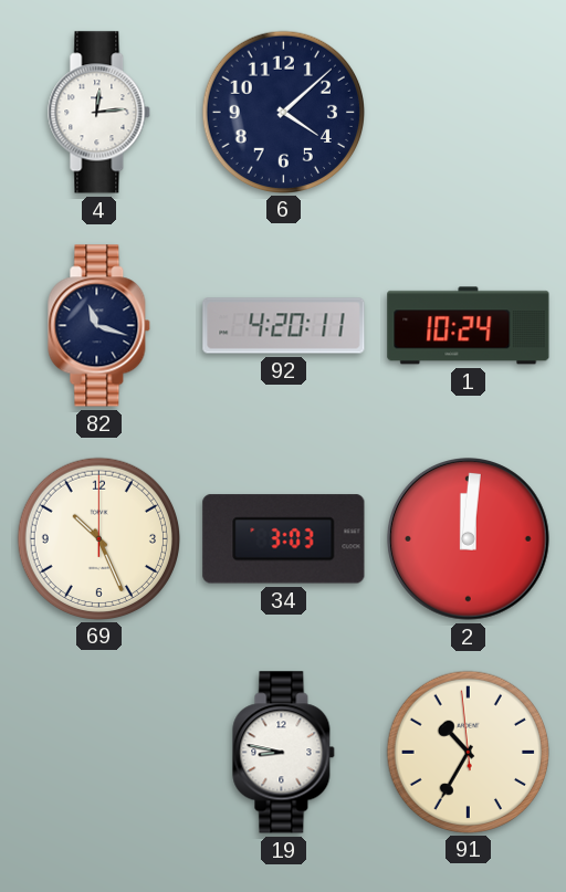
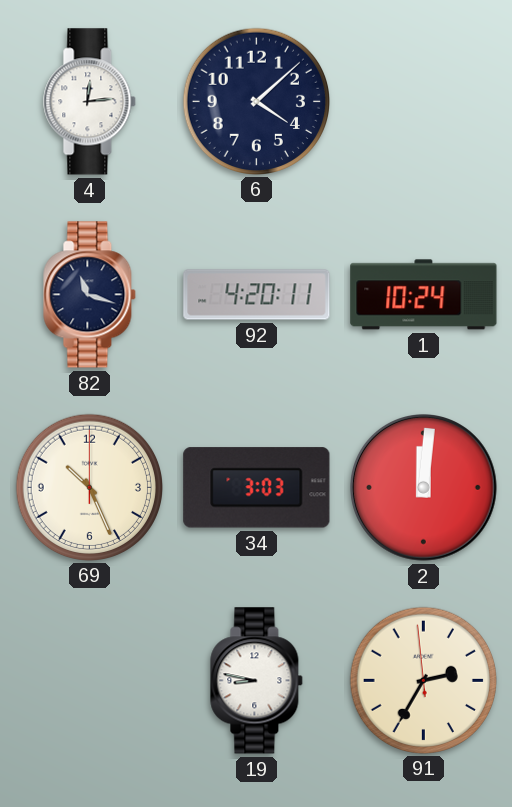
91: 10:34 -> 2:34 (423, 680)
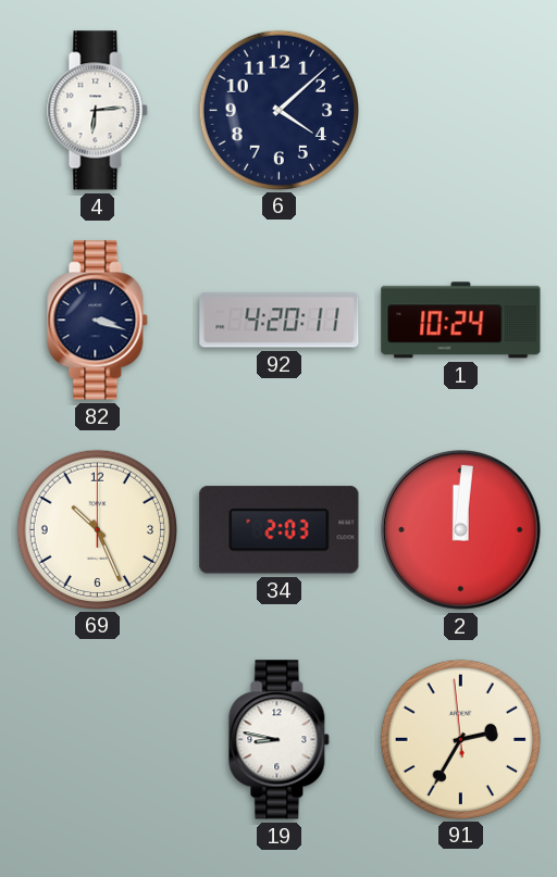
4: 12:14 -> 6:14 (98, 111)
82: 11:18 -> 3:18 (98, 321)
34: 3:03 -> 2:03 (280, 530)
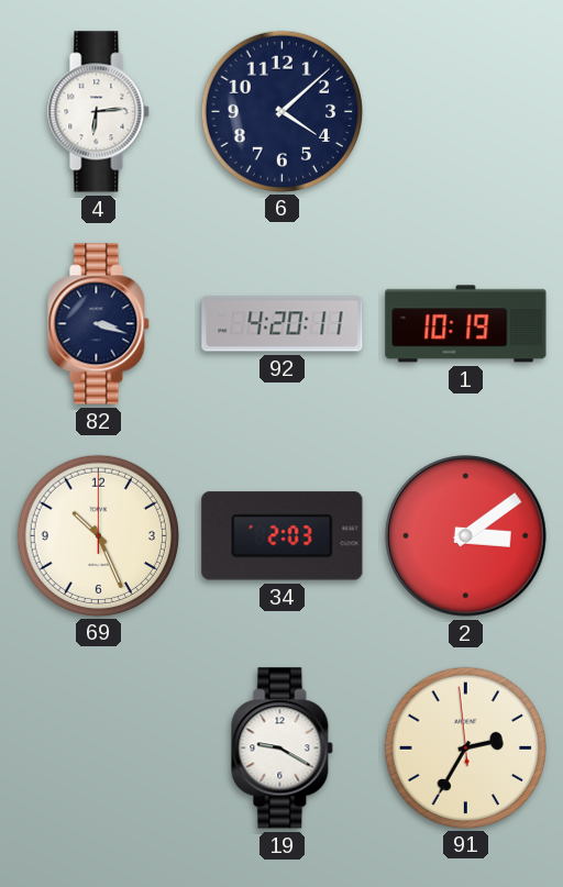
1: 10:24 -> 10:19 (466, 324)
2: 12:01 -> 3:09 (466, 536)
19: 8:47 -> 9:20 (283, 749)
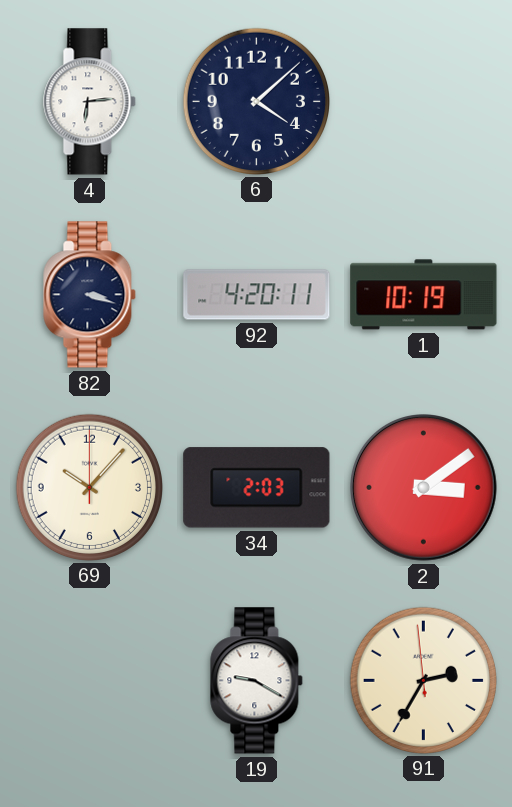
69: 10:26 -> 10:07 (89, 487)
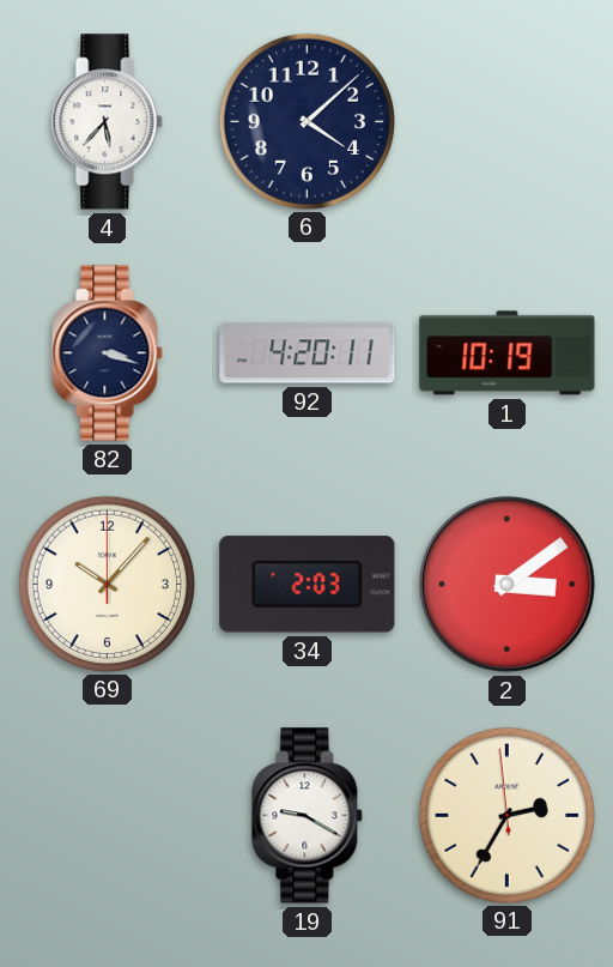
4: 6:14 -> 5:37 (108, 122)
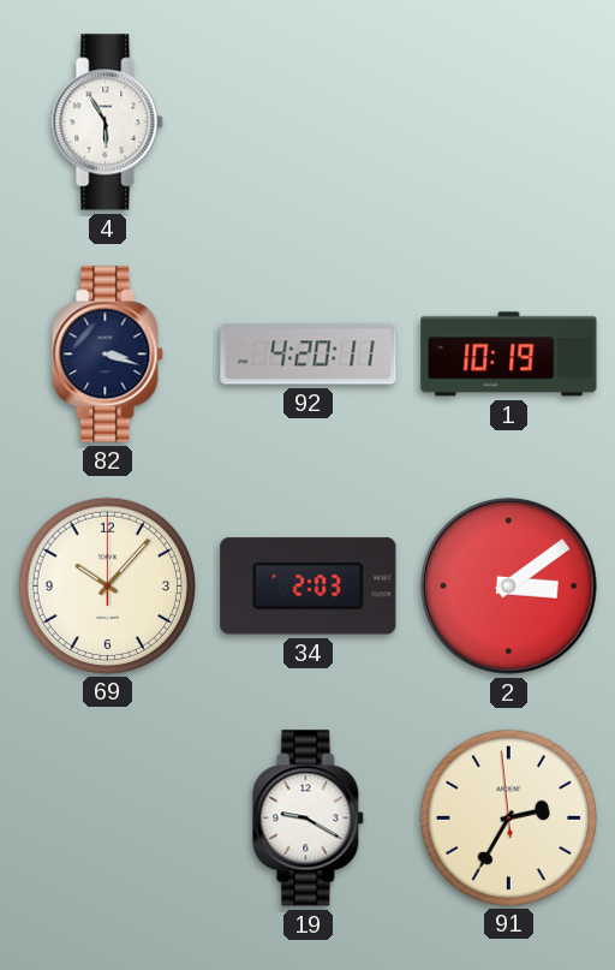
4: 5:37 -> 5:55 (108, 123)
6: 4:08 -> none (306, 121)
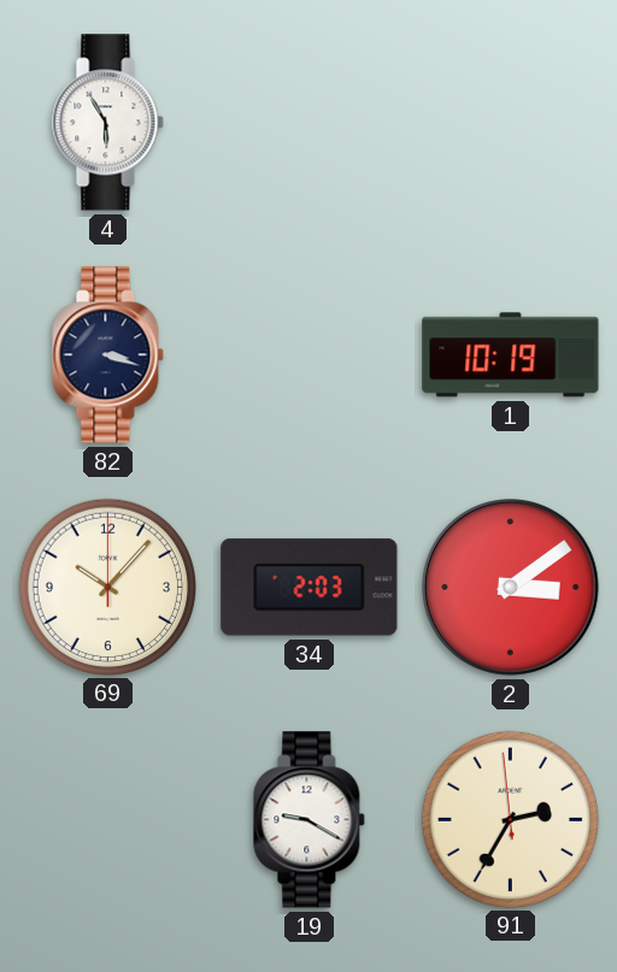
92: 4:20 -> none (309, 355)
